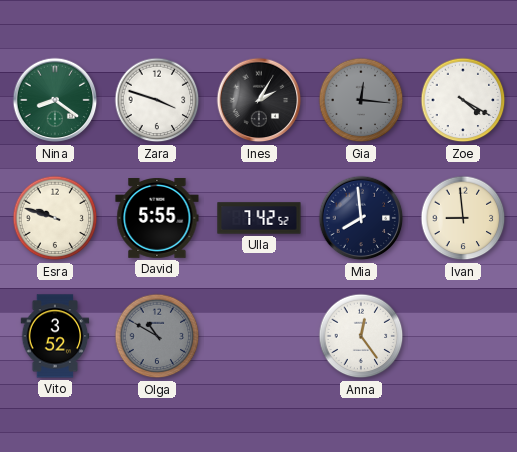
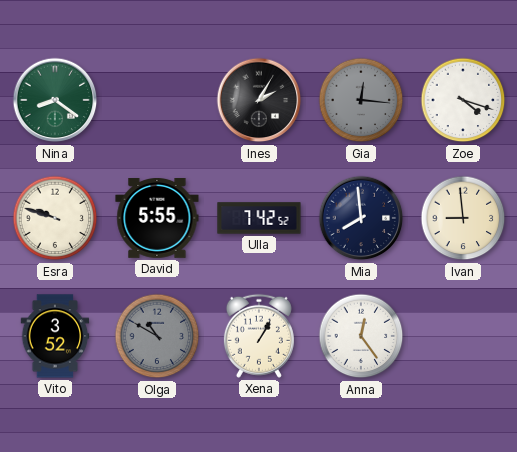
Zara: 3:48 -> none (157, 100)
Zoe: 4:20 -> 4:18 (463, 100)
Xena: none -> 1:05 (259, 336)
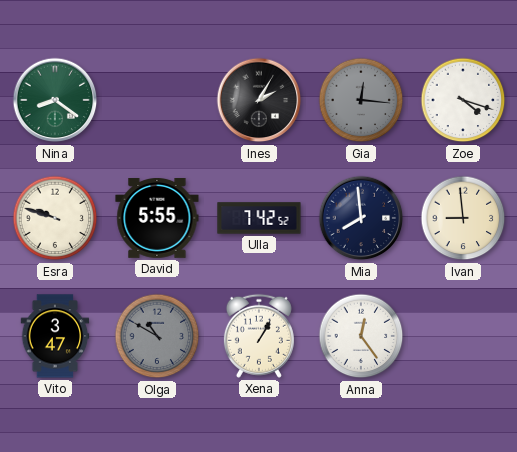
Vito: 3:52 -> 3:47 (55, 336)
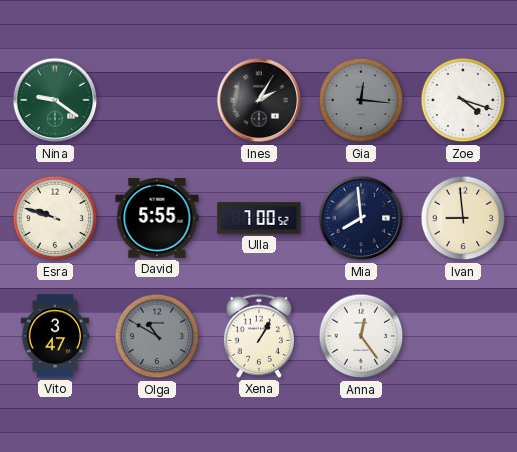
Nina: 8:21 -> 9:21 (55, 100)
Ulla: 7:42 -> 7:00 (259, 218)
